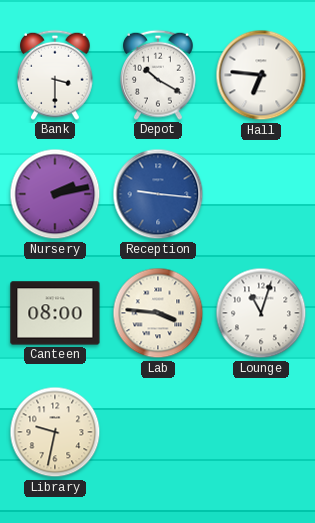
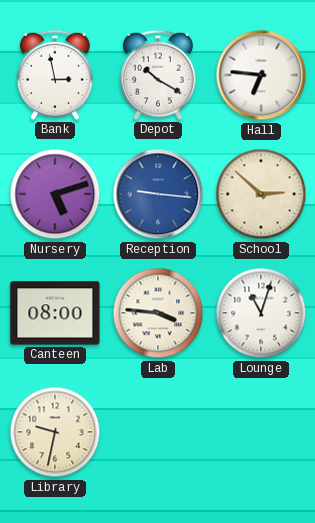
Bank: 3:30 -> 2:58 (56, 75)
Nursery: 2:13 -> 5:12 (55, 194)
School: none -> 2:52 (261, 194)
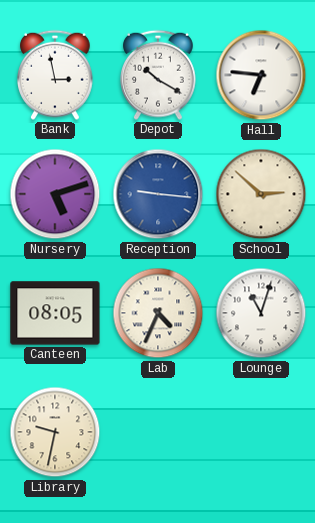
Canteen: 08:00 -> 08:05 (55, 313)
Lab: 3:46 -> 4:34 (158, 313)
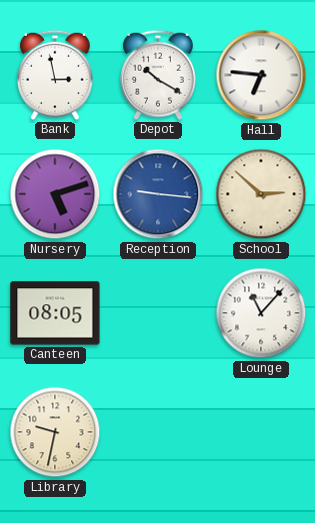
Lab: 4:34 -> none (158, 313)
Lounge: 11:03 -> 11:07 (261, 313)
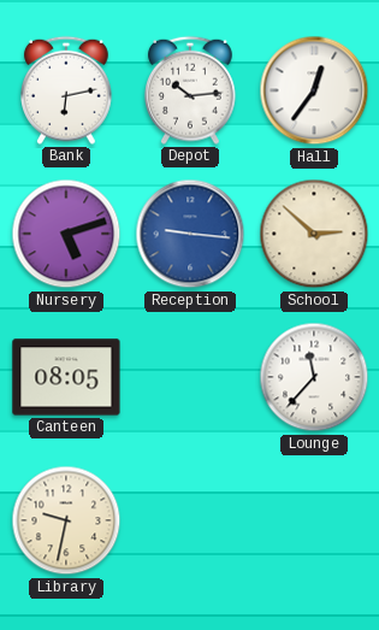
Bank: 2:58 -> 6:13 (67, 90)
Depot: 10:20 -> 10:14 (191, 90)
Hall: 6:46 -> 12:36 (314, 90)
Lounge: 11:07 -> 11:37 (314, 377)
